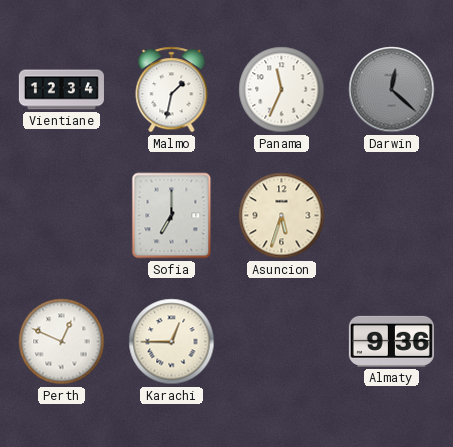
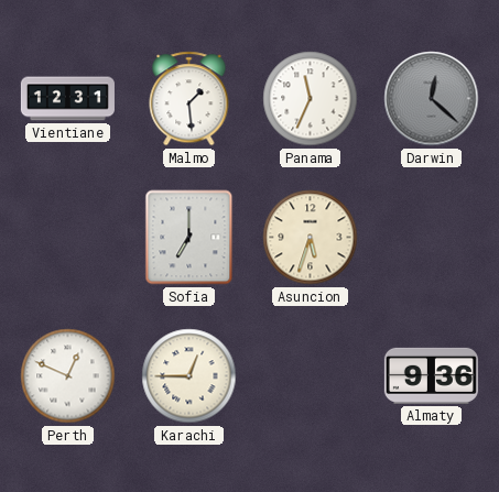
Vientiane: 12:34 -> 12:31 (67, 99)
Malmo: 1:32 -> 1:29 (189, 99)
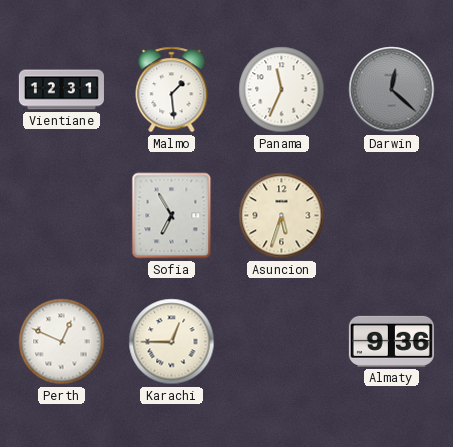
Sofia: 7:00 -> 6:55 (172, 216)
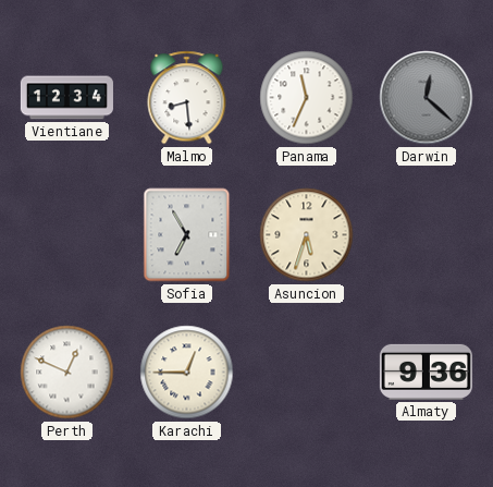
Vientiane: 12:31 -> 12:34 (66, 98)
Malmo: 1:29 -> 8:29 (187, 98)
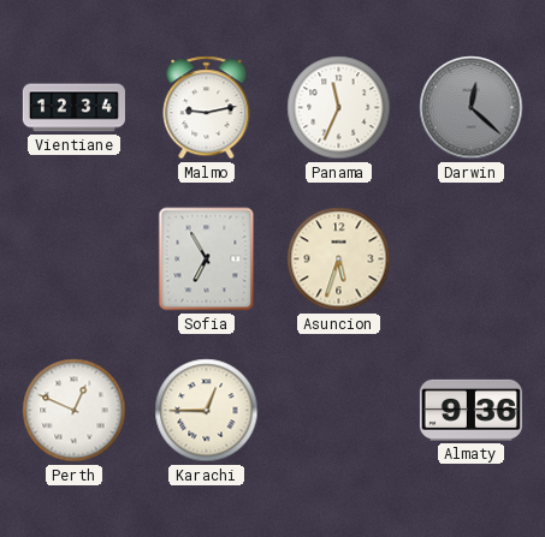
Malmo: 8:29 -> 9:13 (207, 108)
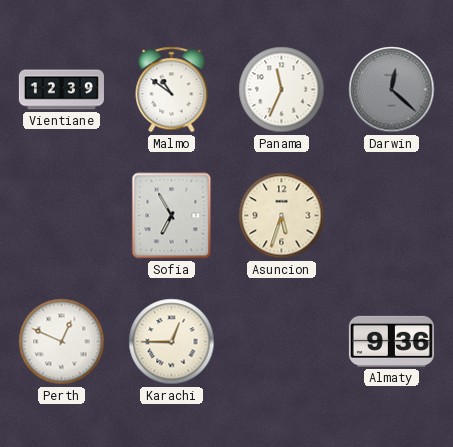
Vientiane: 12:34 -> 12:39 (61, 90)
Malmo: 9:13 -> 10:51 (172, 90)
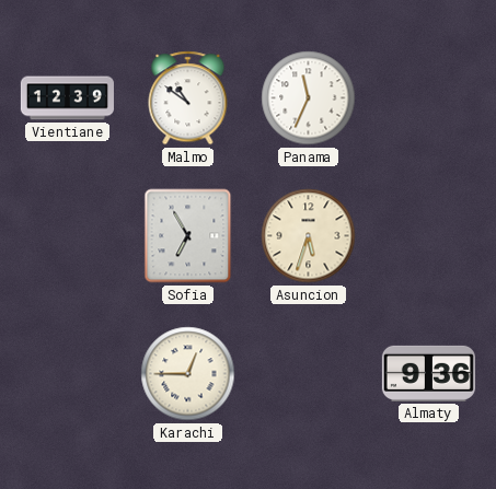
Darwin: 12:22 -> none (392, 90)
Perth: 12:49 -> none (62, 342)
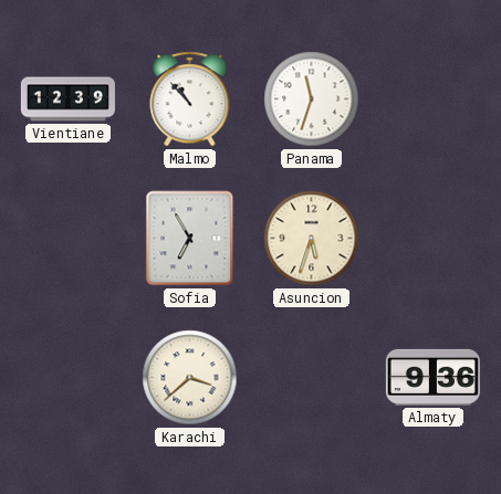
Malmo: 10:51 -> 10:53 (190, 99)
Panama: 11:34 -> 11:33 (312, 99)
Karachi: 12:45 -> 3:38 (190, 378)
